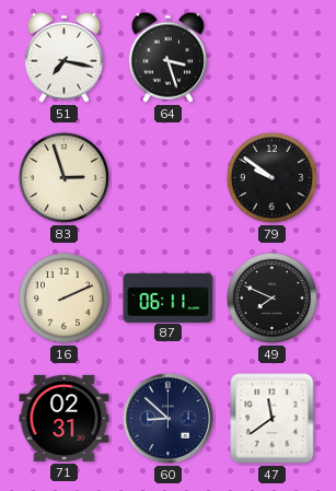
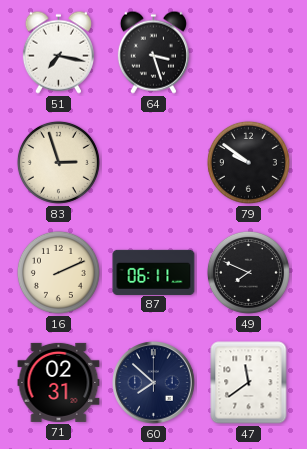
60: 8:52 -> 7:52 (154, 383)
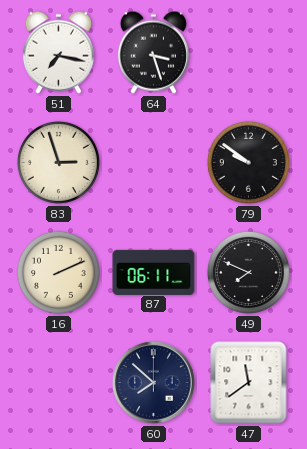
71: 02:31 -> none (59, 382)
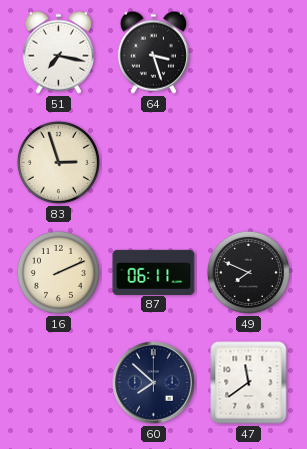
79: 9:51 -> none (248, 162)
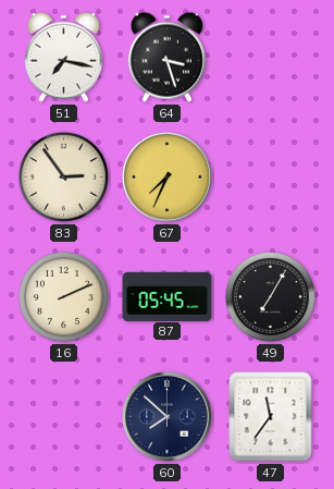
83: 2:57 -> 2:54 (63, 176)
67: none -> 7:34 (168, 178)
87: 06:11 -> 05:45 (168, 296)
49: 7:49 -> 7:05 (270, 296)
47: 11:39 -> 11:36 (271, 417)
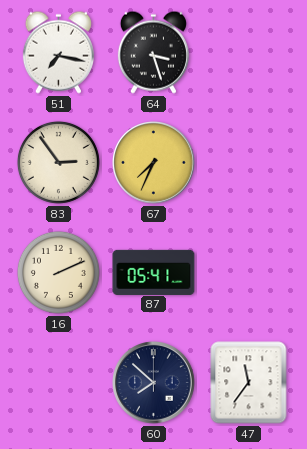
87: 05:45 -> 05:41 (154, 272)
49: 7:05 -> none (270, 296)
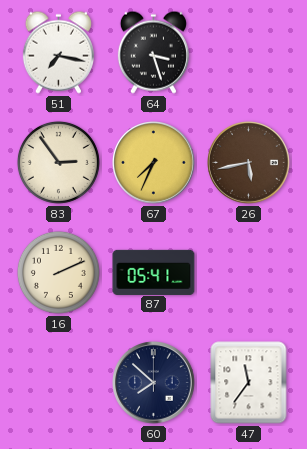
26: none -> 5:43 (249, 163)
